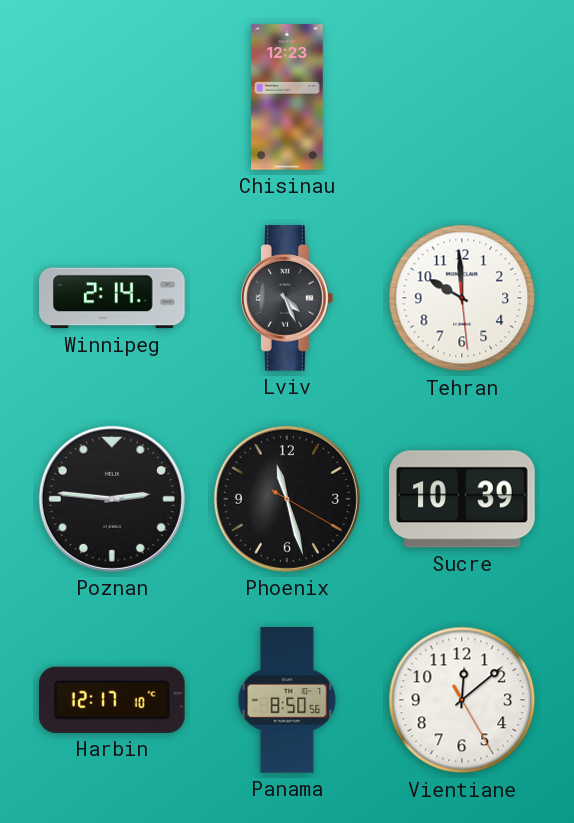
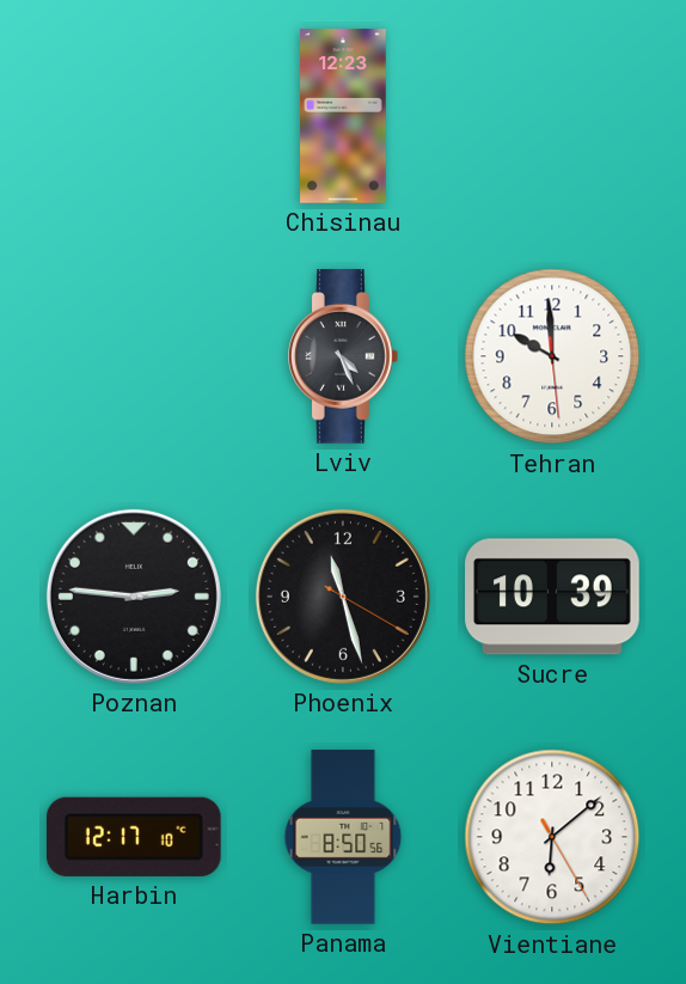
Winnipeg: 2:14 -> none (112, 298)
Vientiane: 12:08 -> 6:08 (552, 837)
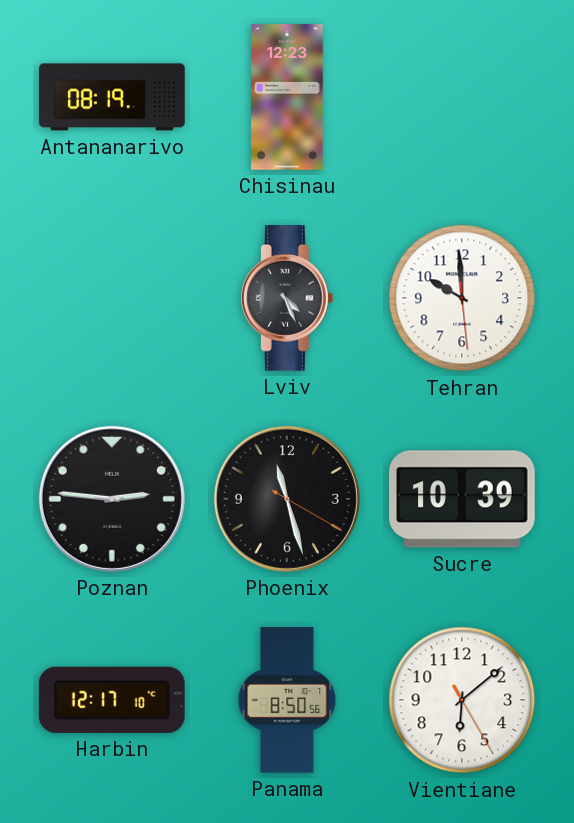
Antananarivo: none -> 08:19 (112, 97)
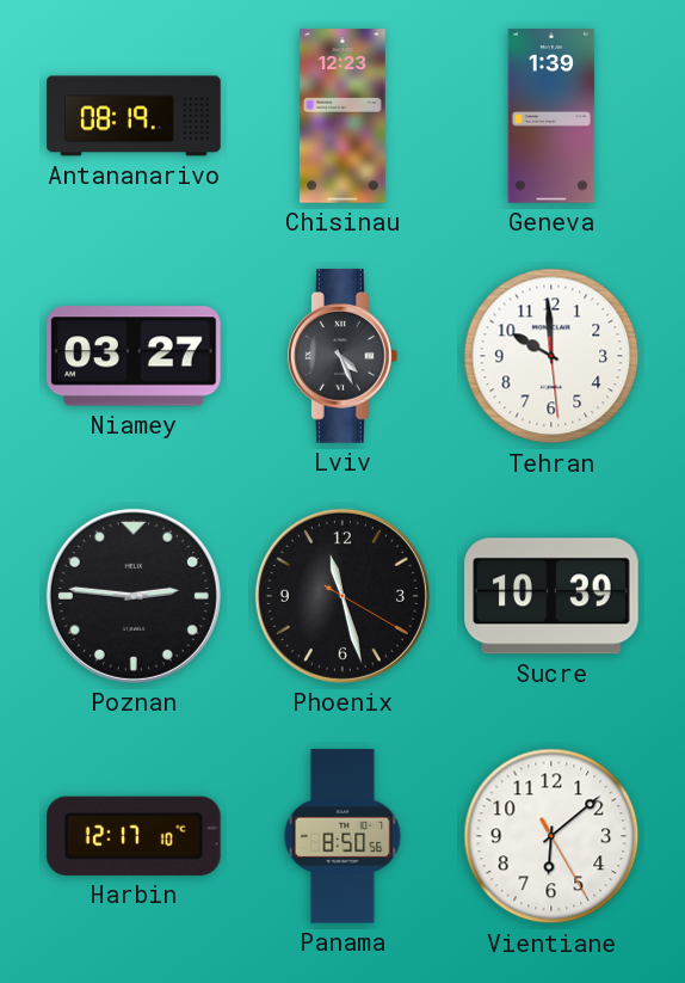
Geneva: none -> 1:39 (551, 116)
Niamey: none -> 03:27 (135, 356)
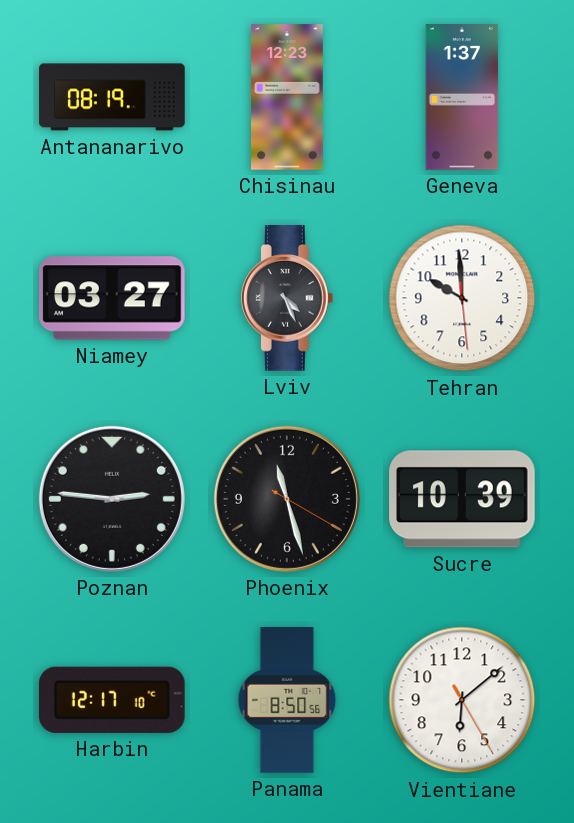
Geneva: 1:39 -> 1:37 (462, 97)
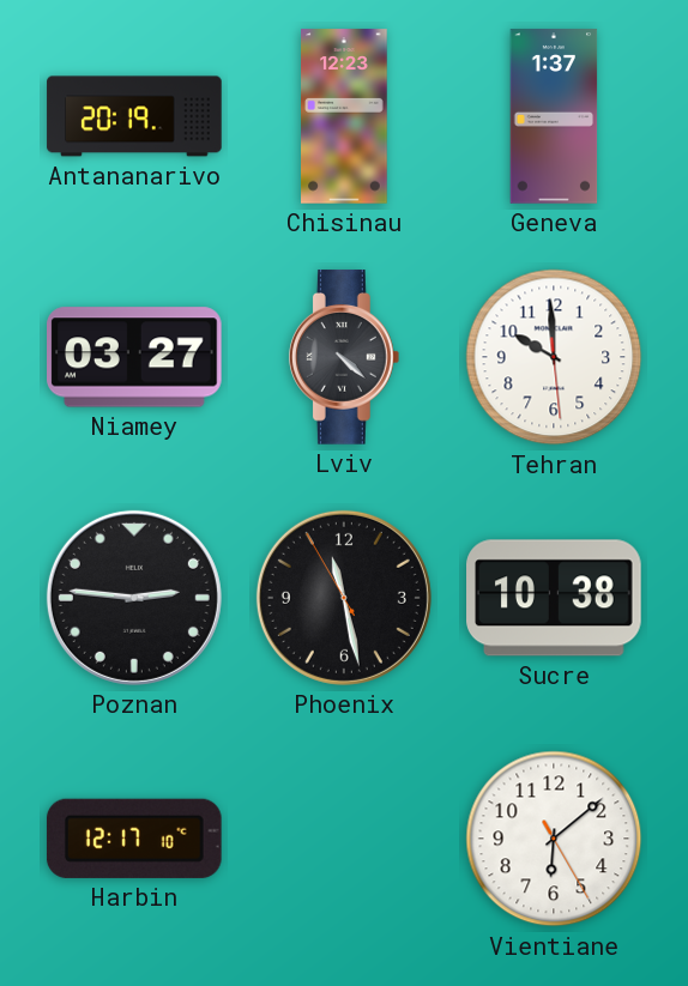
Antananarivo: 08:19 -> 20:19 (134, 116)
Lviv: 4:26 -> 4:22 (344, 357)
Phoenix: 11:27:20 -> 11:27:55 (344, 598)
Sucre: 10:39 -> 10:38 (554, 598)
Panama: 8:50 -> none (287, 700)
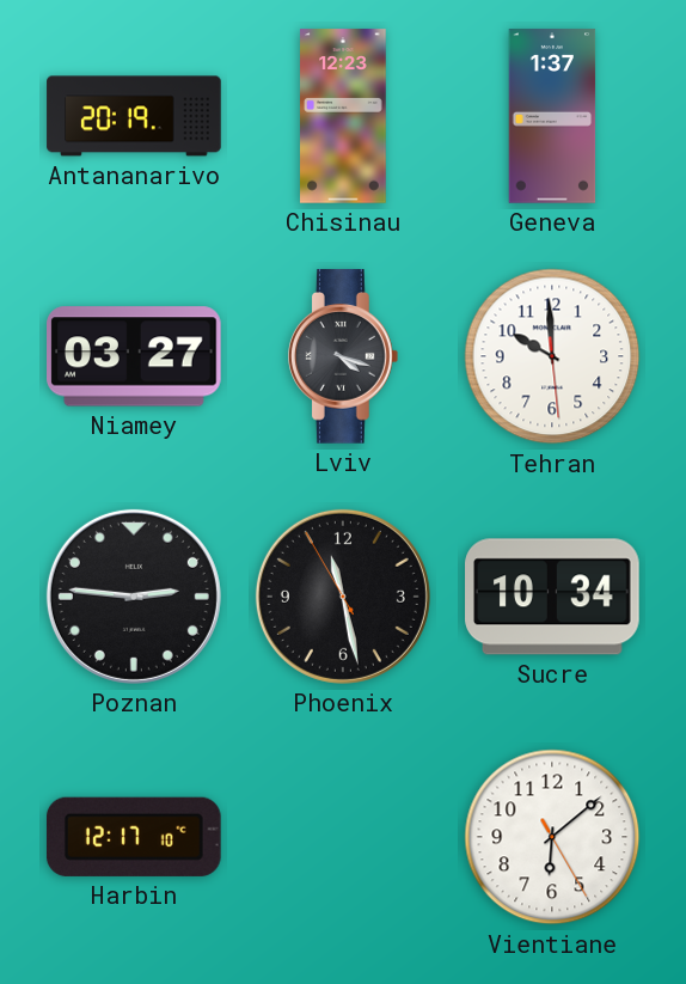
Lviv: 4:22 -> 4:18 (343, 356)
Sucre: 10:38 -> 10:34 (552, 597)
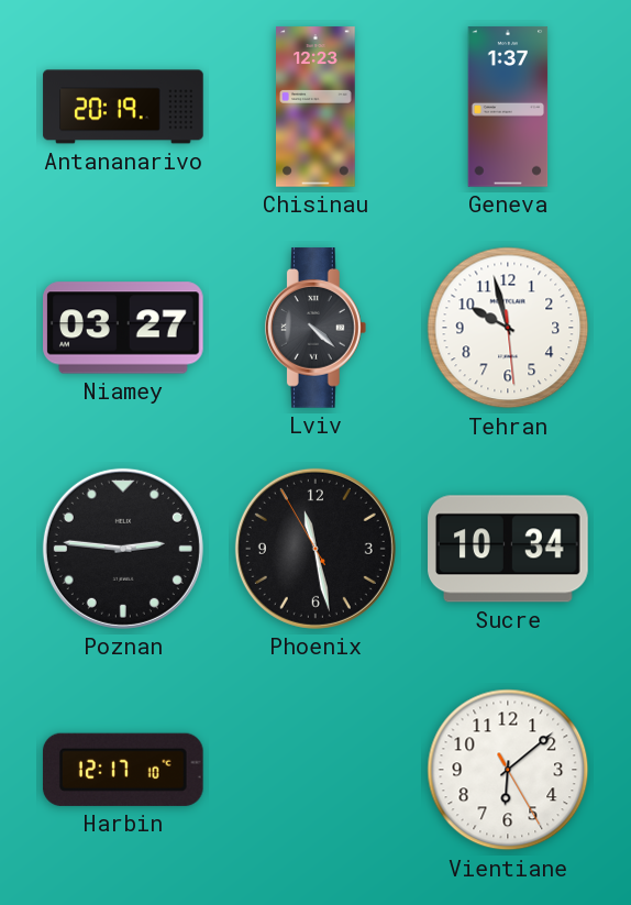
Lviv: 4:18 -> 4:22 (315, 328)
Tehran: 9:59 -> 9:57 (508, 328)
